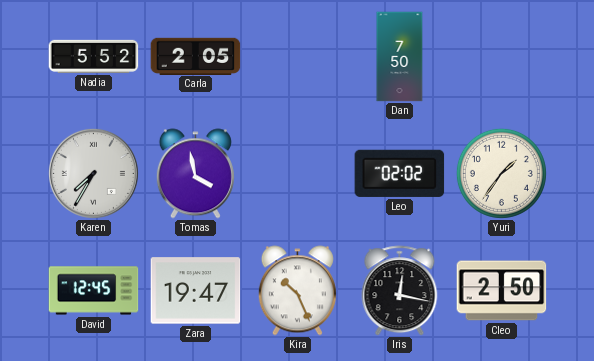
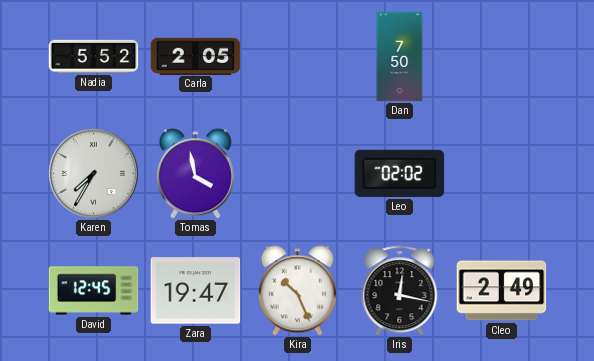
Yuri: 1:36 -> none (501, 173)
Cleo: 2:50 -> 2:49 (502, 291)
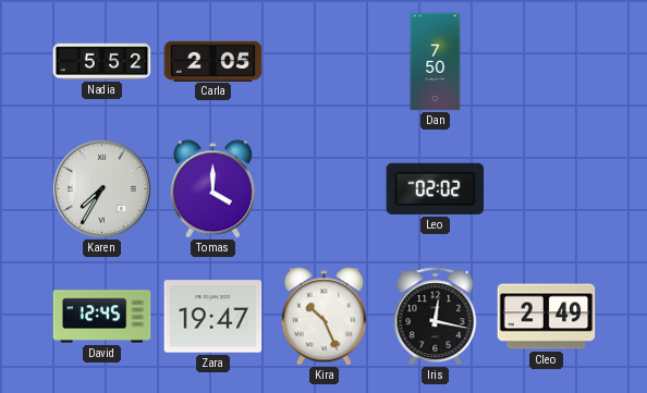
Tomas: 3:58 -> 4:00 (212, 189)
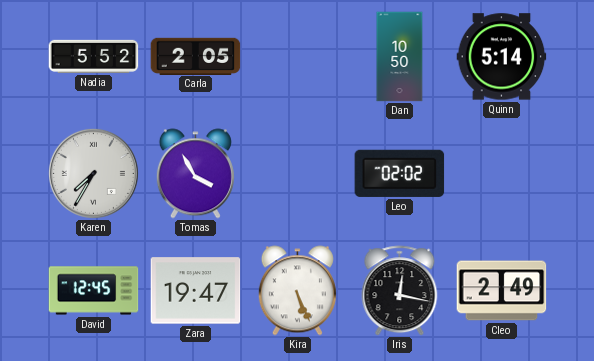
Dan: 7:50 -> 10:50 (400, 57)
Quinn: none -> 5:14 (502, 57)
Tomas: 4:00 -> 3:55 (195, 174)
Kira: 10:26 -> 5:26 (297, 291)
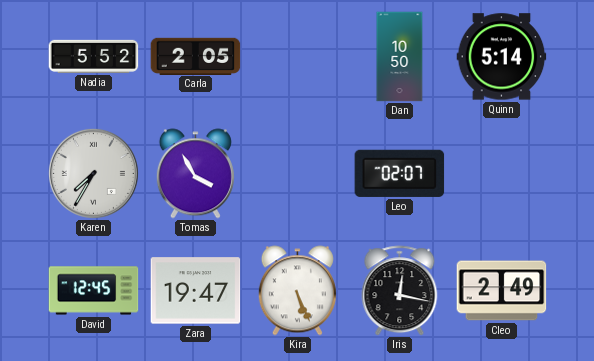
Leo: 02:02 -> 02:07 (400, 173)
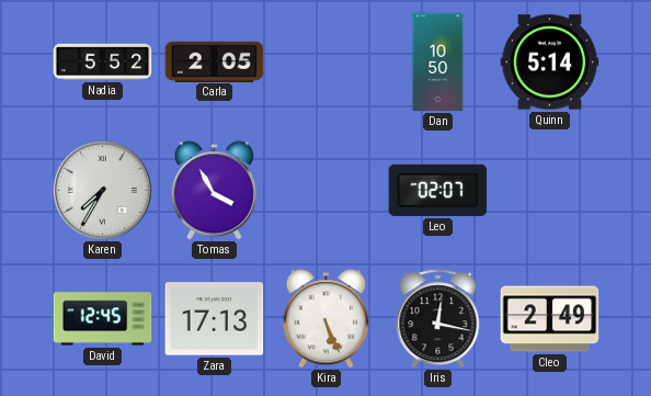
Zara: 19:47 -> 17:13 (215, 319)
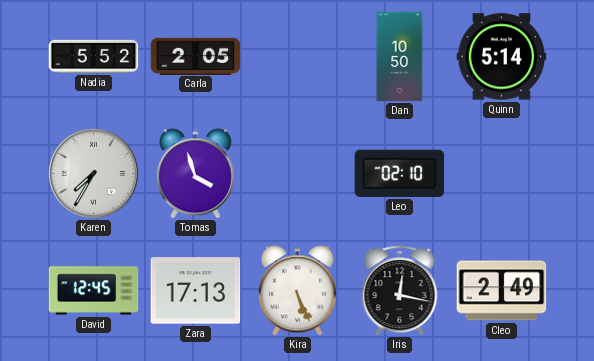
Tomas: 3:55 -> 3:57 (195, 174)
Leo: 02:07 -> 02:10 (400, 173)
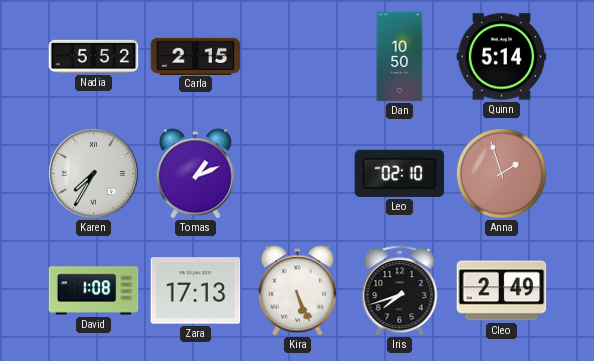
Carla: 2:05 -> 2:15 (196, 56)
Tomas: 3:57 -> 1:11 (195, 174)
Anna: none -> 1:57 (501, 173)
David: 12:45 -> 1:08 (94, 291)
Iris: 12:17 -> 7:42 (400, 291)
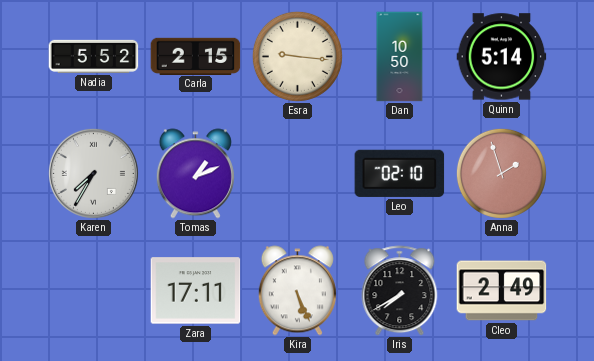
Esra: none -> 9:16 (297, 56)
David: 1:08 -> none (94, 291)
Zara: 17:13 -> 17:11 (196, 291)
Iris: 7:42 -> 7:40 (400, 291)
